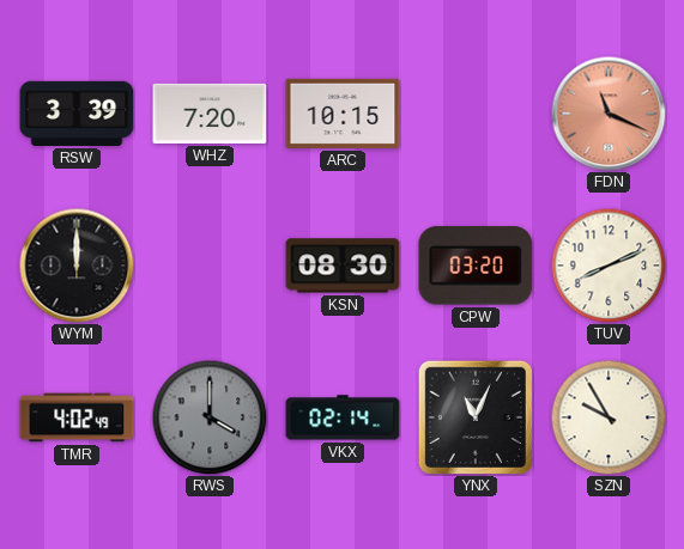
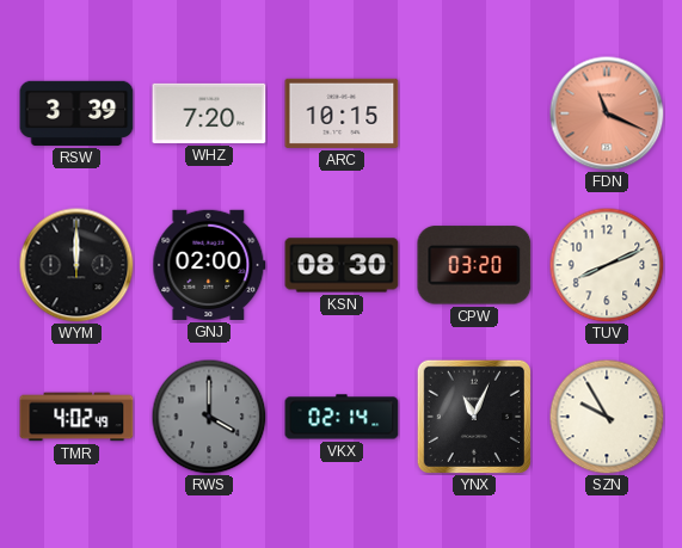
GNJ: none -> 02:00 (209, 265)
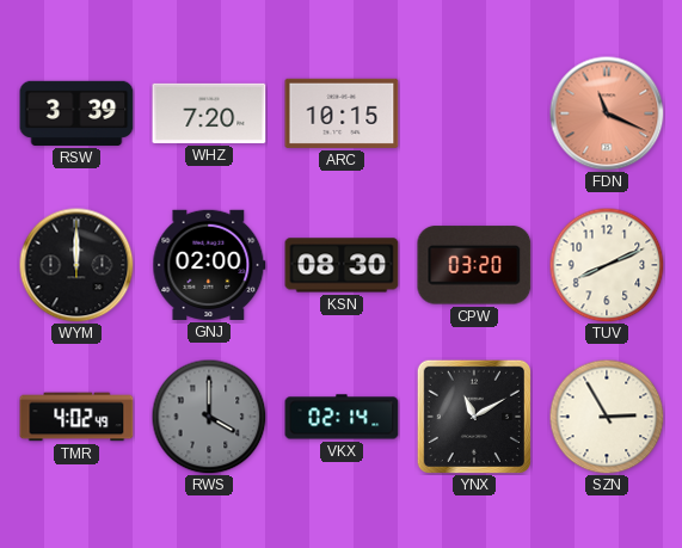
YNX: 11:04 -> 11:10 (474, 417)
SZN: 9:55 -> 2:55 (607, 417)
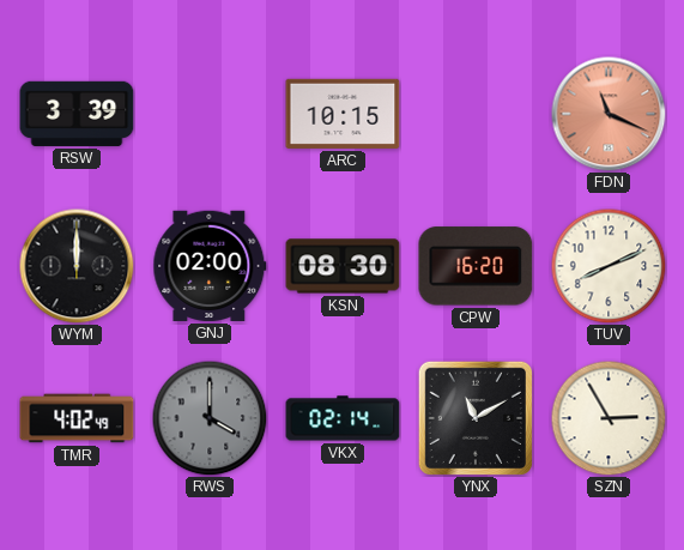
WHZ: 7:20 -> none (209, 113)
CPW: 03:20 -> 16:20 (476, 266)
